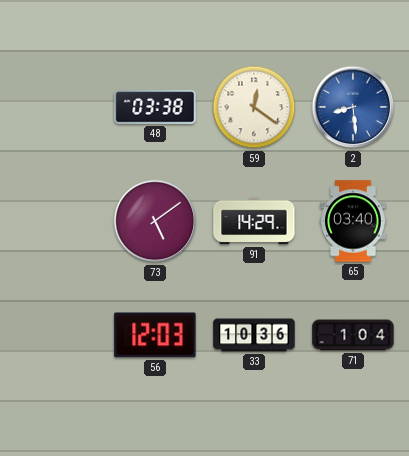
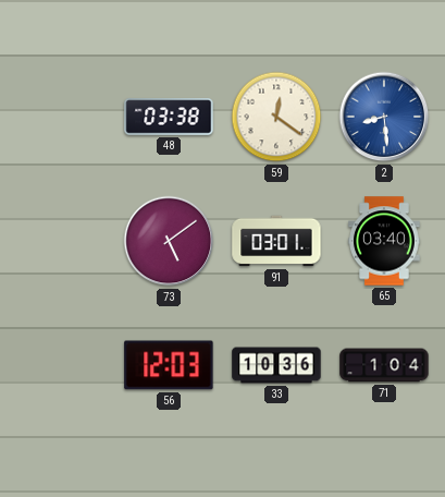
91: 14:29 -> 03:01 (276, 241)
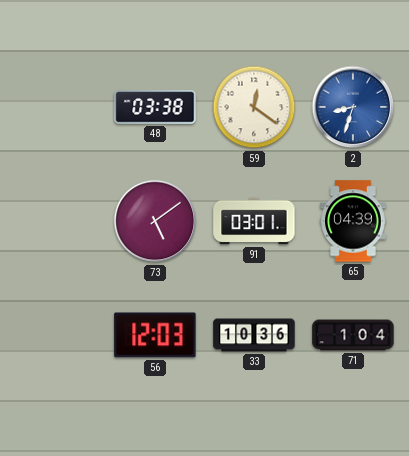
2: 8:29 -> 8:33 (353, 107)
65: 03:40 -> 04:39 (353, 221)
